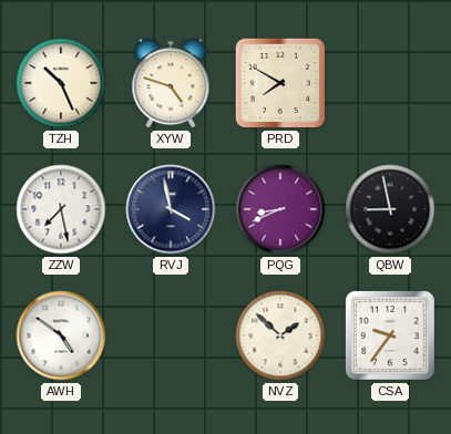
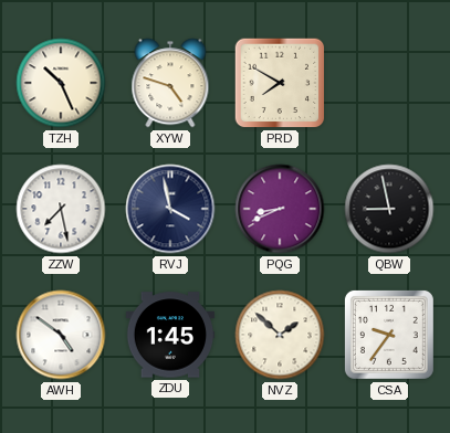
ZDU: none -> 1:45 (170, 335)
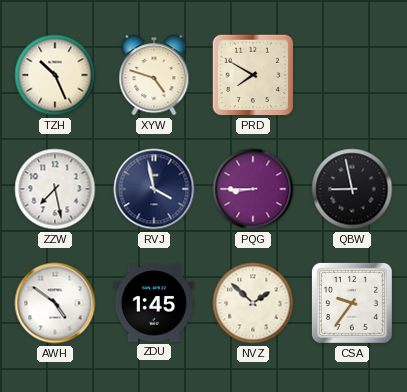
PQG: 8:41 -> 8:45 (253, 189)
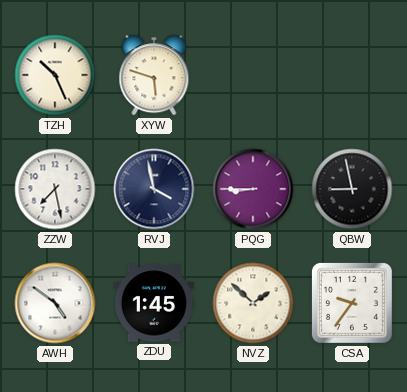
XYW: 4:48 -> 5:48 (154, 75)
PRD: 7:50 -> none (253, 75)
